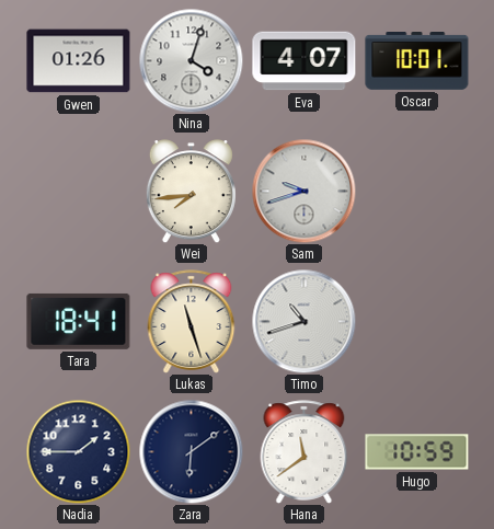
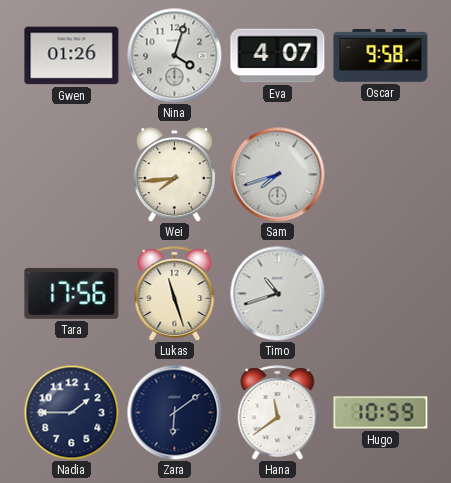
Oscar: 10:01 -> 9:58 (381, 56)
Sam: 9:42 -> 7:42 (277, 174)
Tara: 18:41 -> 17:56 (72, 293)
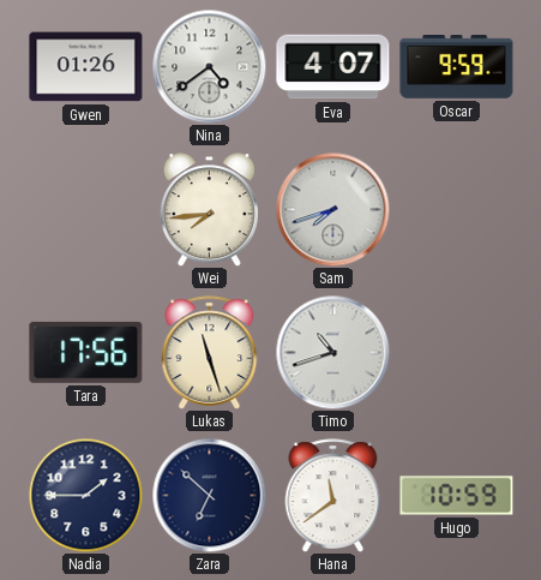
Nina: 4:03 -> 4:39 (209, 66)
Oscar: 9:58 -> 9:59 (457, 67)
Zara: 6:09 -> 6:52 (209, 495)
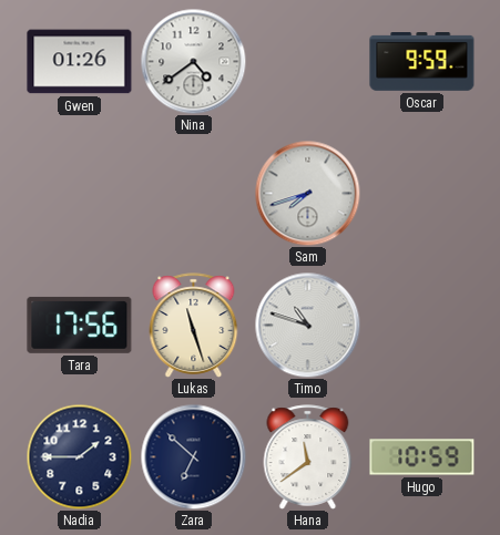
Eva: 4:07 -> none (333, 67)
Wei: 7:44 -> none (209, 210)
Timo: 10:42 -> 10:48 (307, 325)
